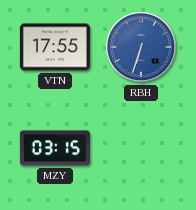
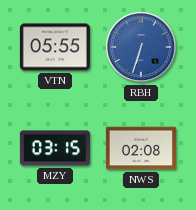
VTN: 17:55 -> 05:55 (55, 47)
NWS: none -> 02:08 (141, 148)
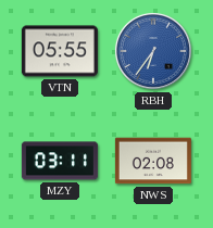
RBH: 6:33 -> 6:36 (153, 51)
MZY: 03:15 -> 03:11 (60, 161)
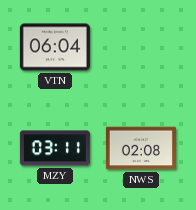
VTN: 05:55 -> 06:04 (55, 47)
RBH: 6:36 -> none (153, 51)
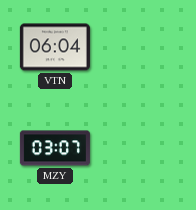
MZY: 03:11 -> 03:07 (55, 148)
NWS: 02:08 -> none (141, 148)
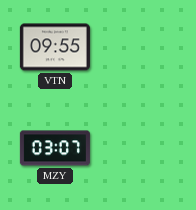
VTN: 06:04 -> 09:55 (55, 47)
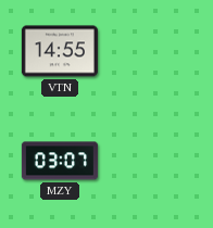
VTN: 09:55 -> 14:55 (60, 51)
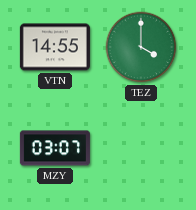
TEZ: none -> 4:00 (141, 47)
